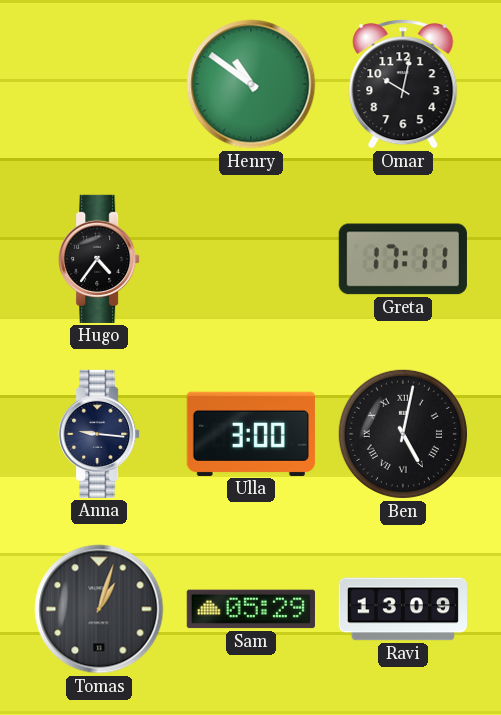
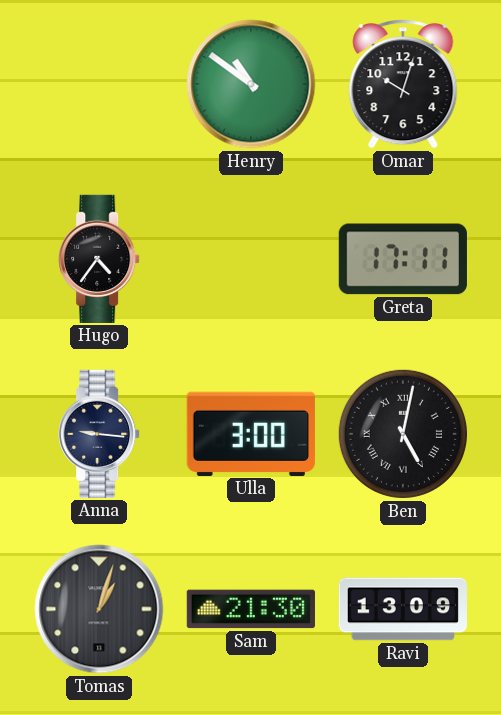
Omar: 10:02 -> 10:03 (403, 84)
Sam: 05:29 -> 21:30 (251, 609)
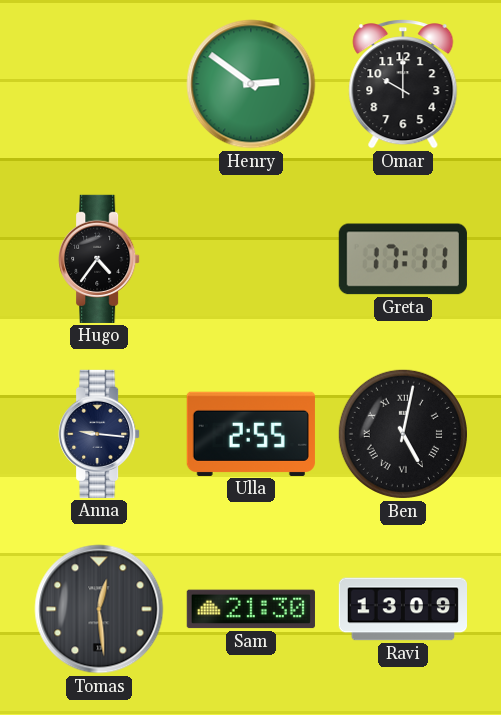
Henry: 10:51 -> 2:51 (251, 84)
Omar: 10:03 -> 10:00 (403, 84)
Ulla: 3:00 -> 2:55 (251, 434)
Tomas: 1:03 -> 12:29 (99, 609)
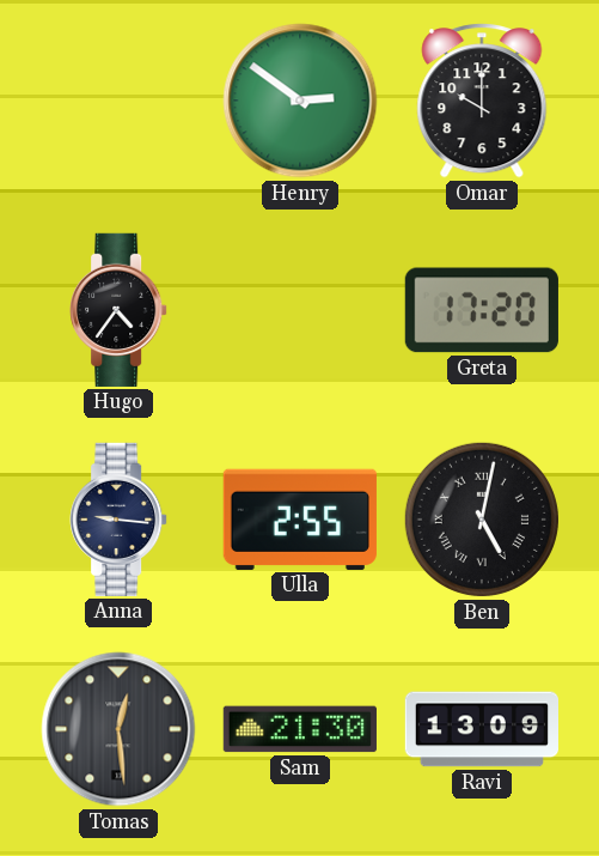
Greta: 17:11 -> 17:20 (482, 310)
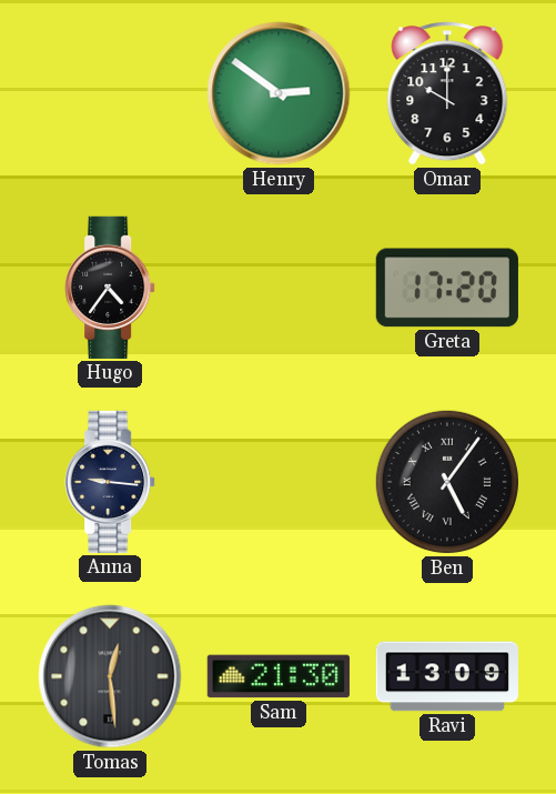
Ulla: 2:55 -> none (300, 520)
Ben: 5:02 -> 5:06 (447, 482)
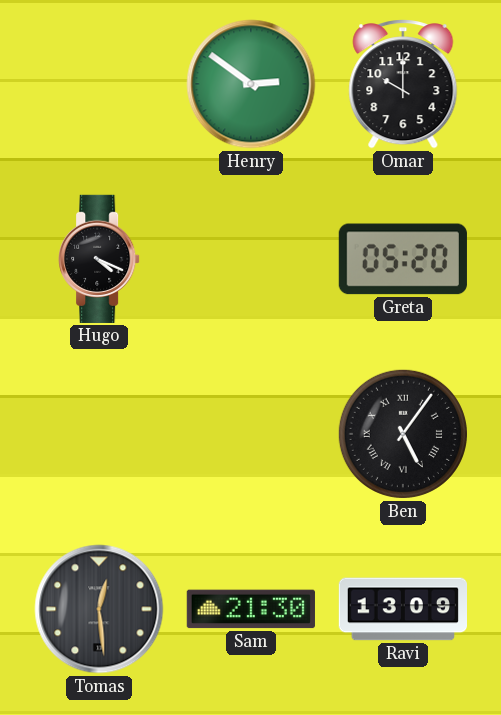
Hugo: 4:36 -> 4:19 (99, 259)
Greta: 17:20 -> 05:20 (403, 259)
Anna: 9:16 -> none (110, 482)
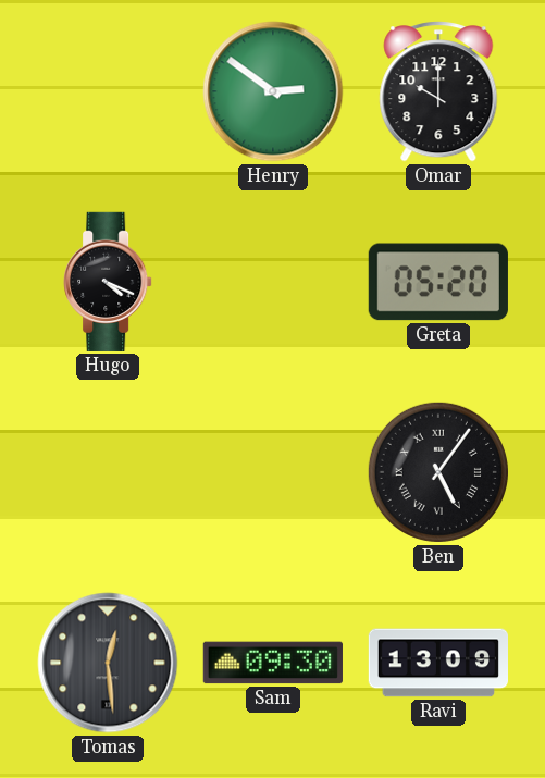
Sam: 21:30 -> 09:30 (273, 663)
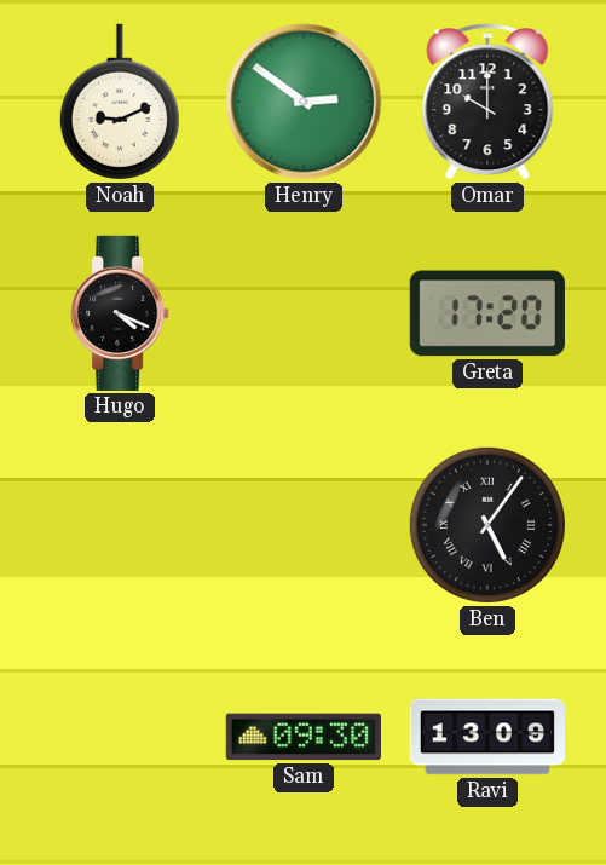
Noah: none -> 9:11 (120, 102)
Greta: 05:20 -> 17:20 (487, 313)
Tomas: 12:29 -> none (108, 663)
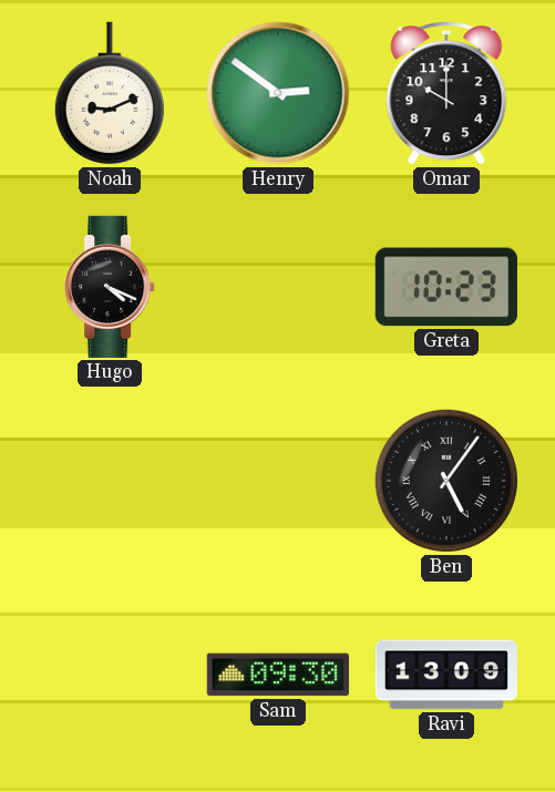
Greta: 17:20 -> 10:23 (446, 287)
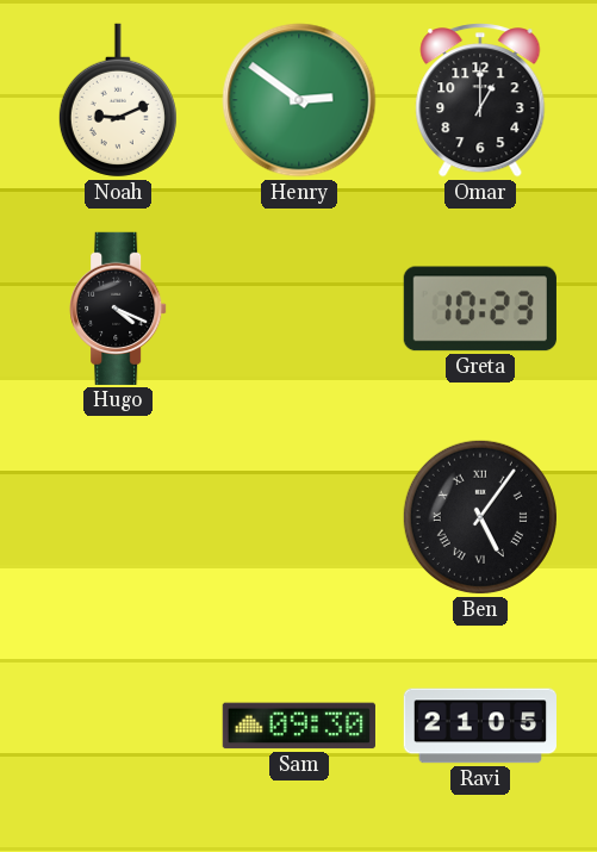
Omar: 10:00 -> 1:00 (480, 100)
Ravi: 13:09 -> 21:05 (479, 726)
